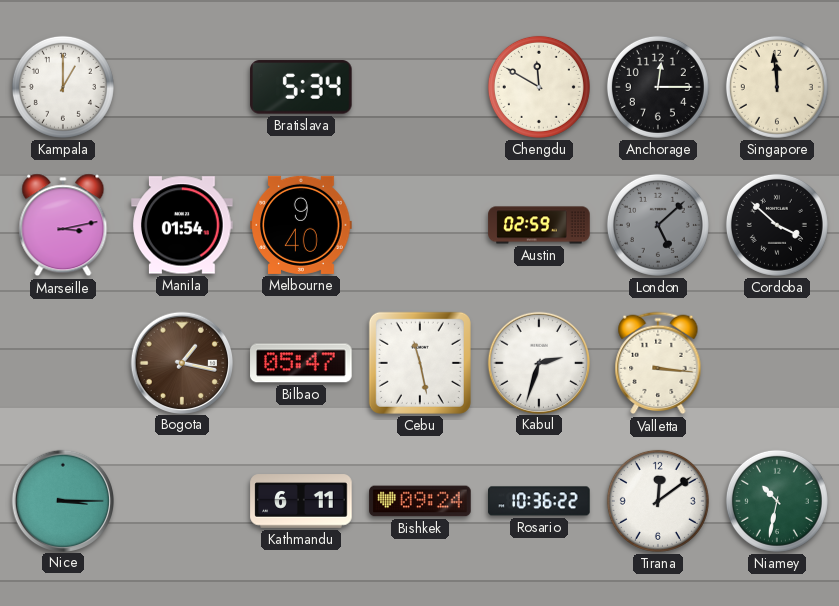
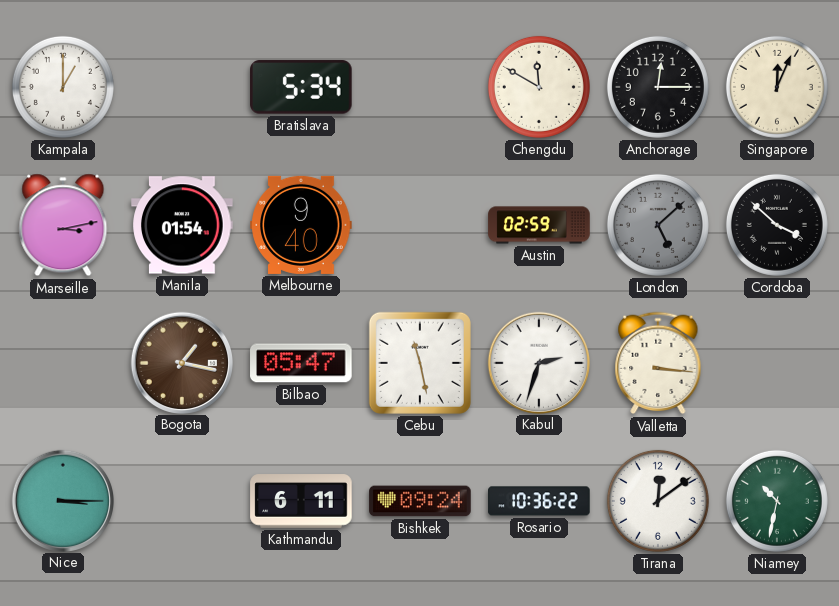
Singapore: 11:59 -> 12:04 (777, 87)
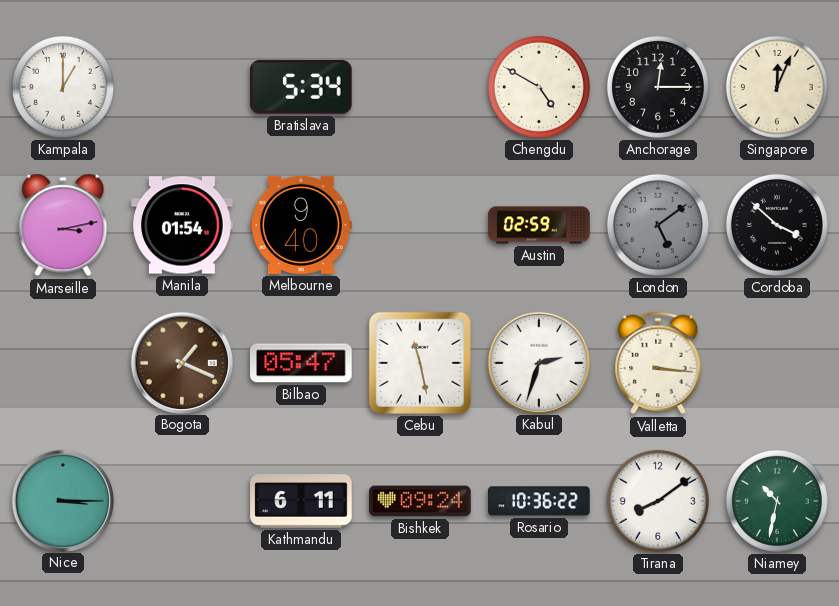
Chengdu: 11:50 -> 4:50 (539, 87)
London: 5:08 -> 5:09 (658, 225)
Bogota: 1:17 -> 1:19 (181, 362)
Tirana: 12:09 -> 8:09 (658, 501)
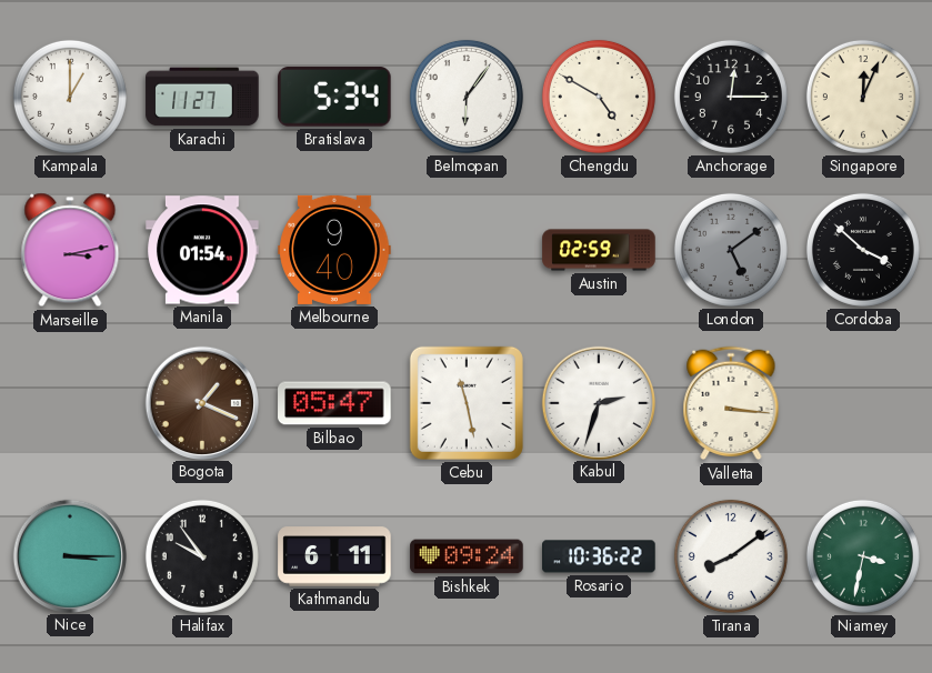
Karachi: none -> 11:27 (202, 97)
Belmopan: none -> 6:06 (467, 97)
Halifax: none -> 9:54 (202, 556)
Niamey: 10:32 -> 3:32 (863, 556)
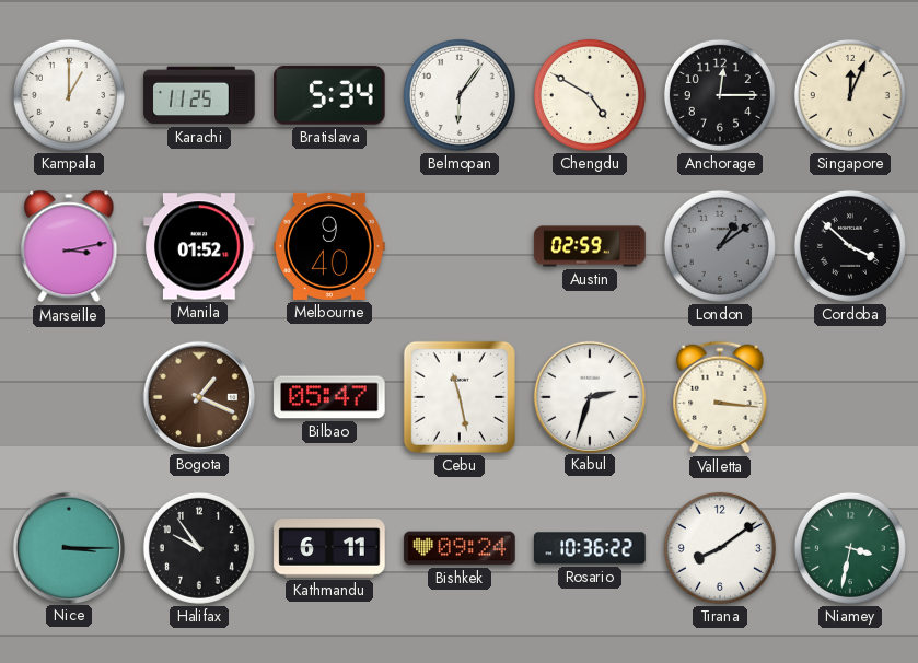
Karachi: 11:27 -> 11:25 (199, 95)
Manila: 01:54 -> 01:52 (199, 246)
London: 5:09 -> 1:09 (720, 246)
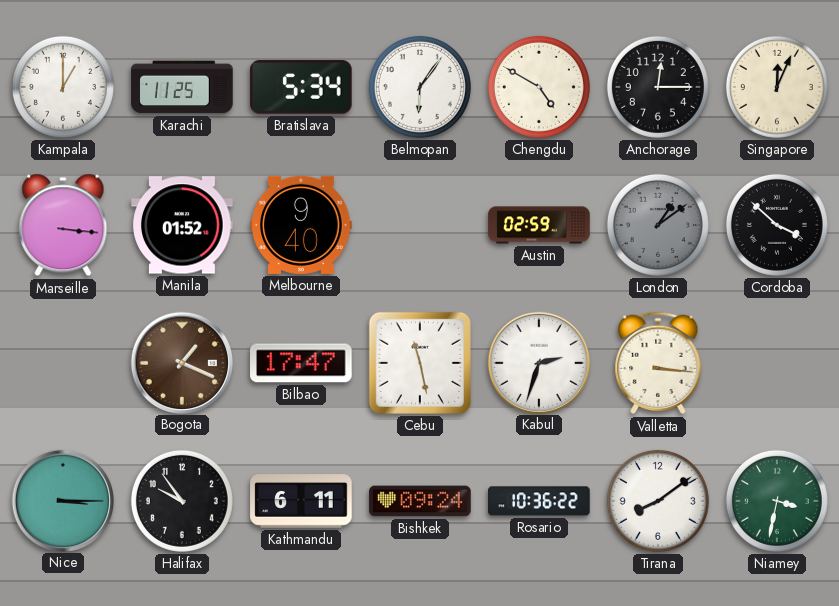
Marseille: 3:13 -> 3:16 (63, 225)
Bilbao: 05:47 -> 17:47 (301, 363)
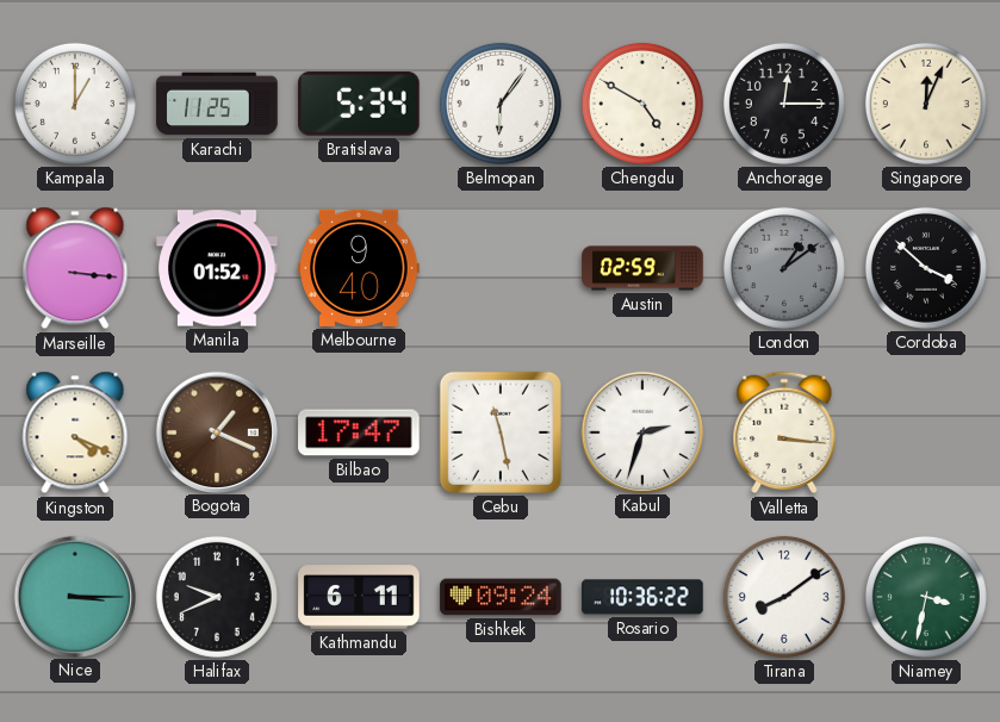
Kingston: none -> 4:19 (75, 432)
Halifax: 9:54 -> 9:41 (217, 597)
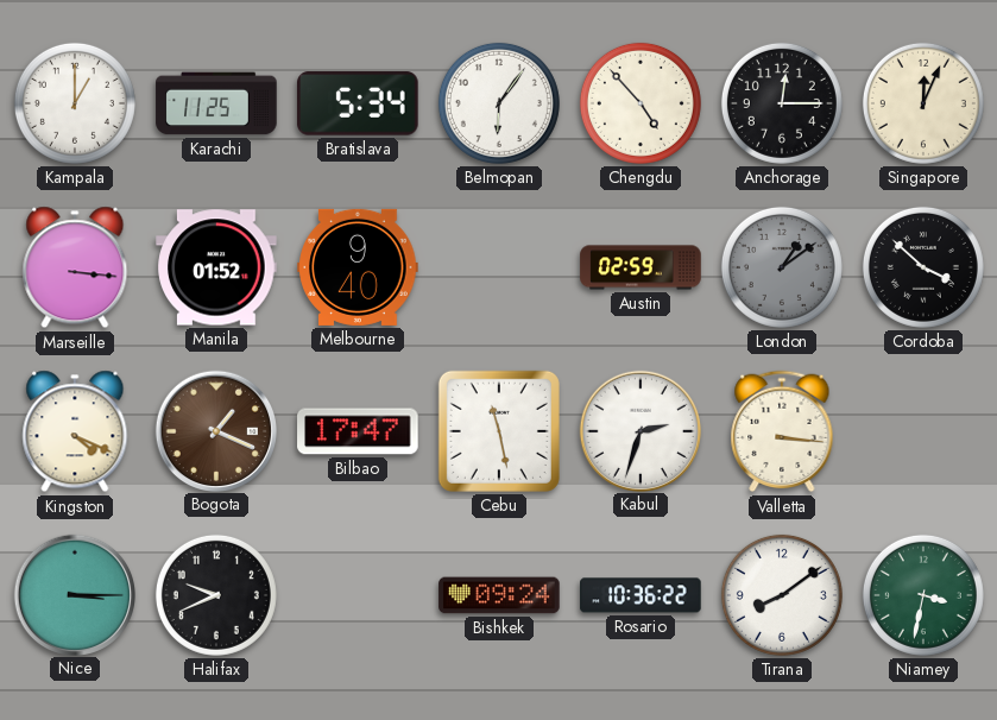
Chengdu: 4:50 -> 4:53 (641, 103)
Kathmandu: 6:11 -> none (359, 597)
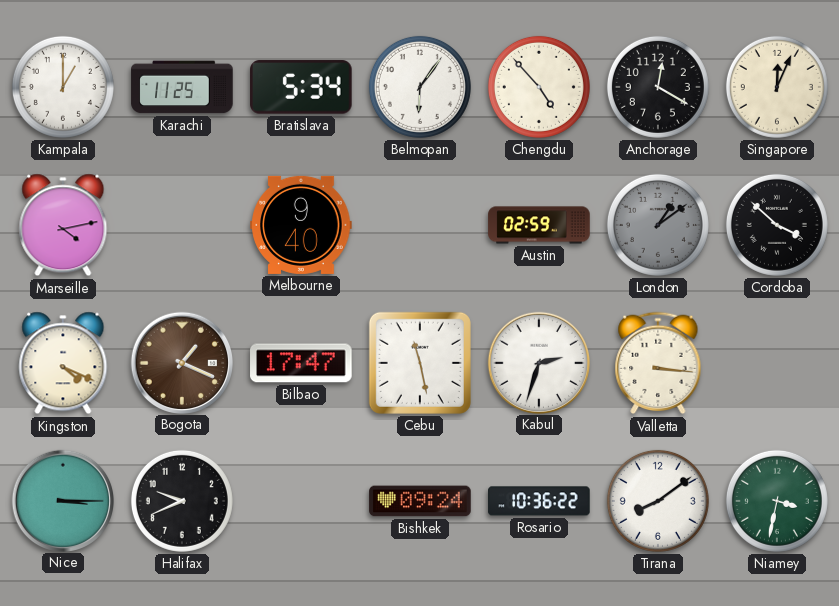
Anchorage: 12:15 -> 12:20 (658, 87)
Marseille: 3:16 -> 4:13 (63, 225)
Manila: 01:52 -> none (216, 267)
